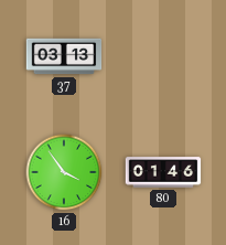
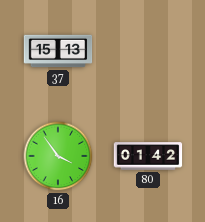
37: 03:13 -> 15:13 (58, 51)
80: 01:46 -> 01:42 (148, 156)
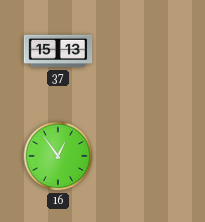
16: 3:54 -> 12:54 (58, 156)
80: 01:42 -> none (148, 156)
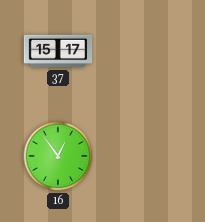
37: 15:13 -> 15:17 (58, 51)
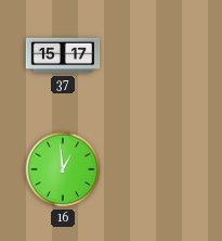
16: 12:54 -> 12:59 (63, 169)
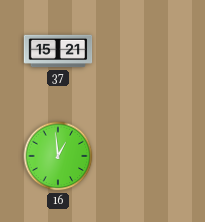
37: 15:17 -> 15:21 (58, 51)
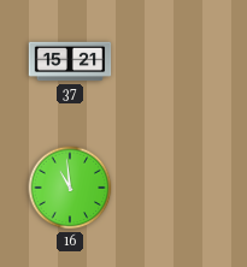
16: 12:59 -> 10:59 (70, 188)
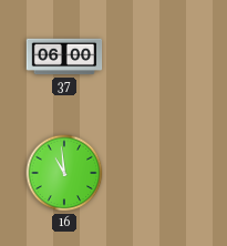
37: 15:21 -> 06:00 (64, 57)
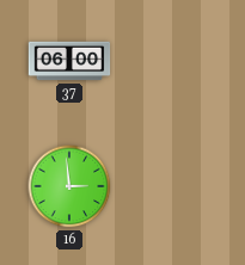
16: 10:59 -> 2:59 (69, 186)
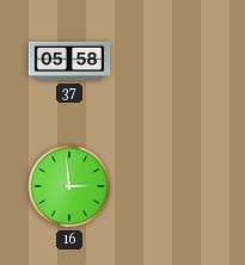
37: 06:00 -> 05:58 (69, 61)
